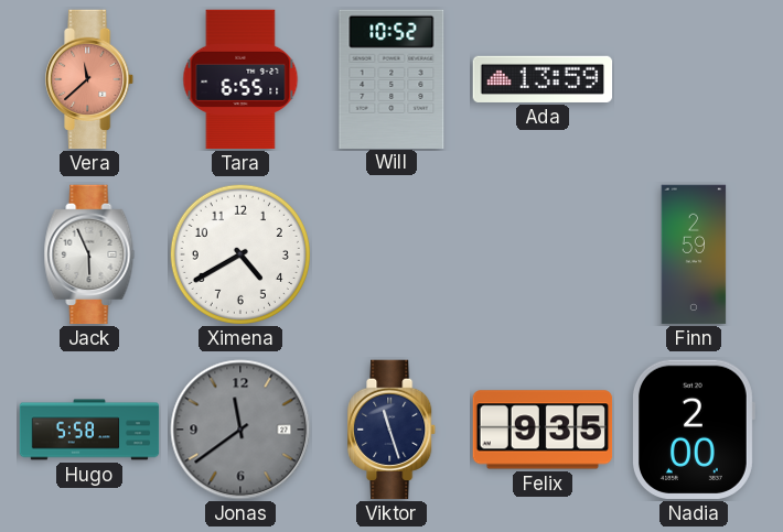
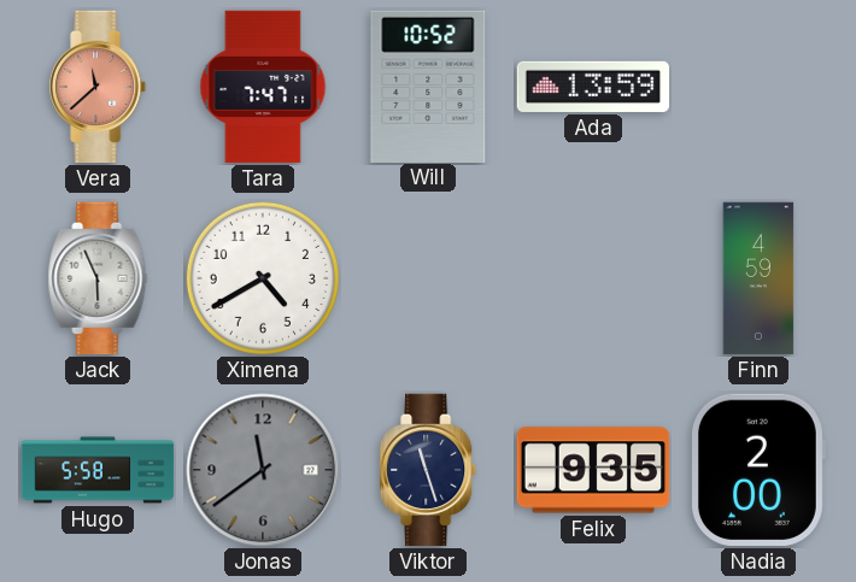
Tara: 6:55 -> 7:47 (263, 87)
Finn: 2:59 -> 4:59 (758, 278)
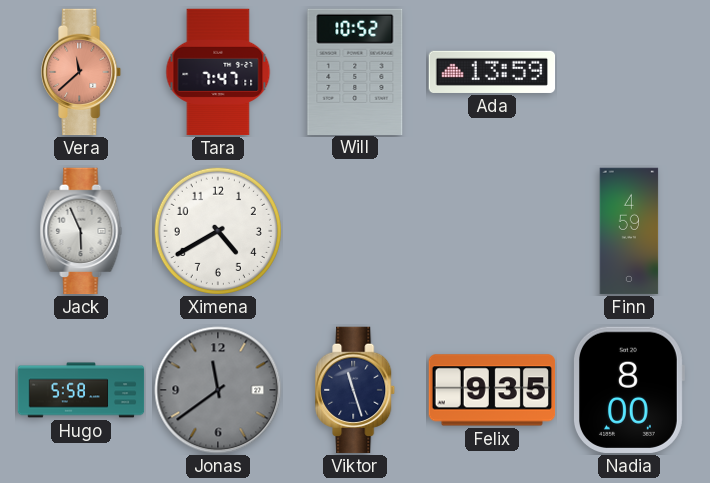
Nadia: 2:00 -> 8:00 (629, 390)
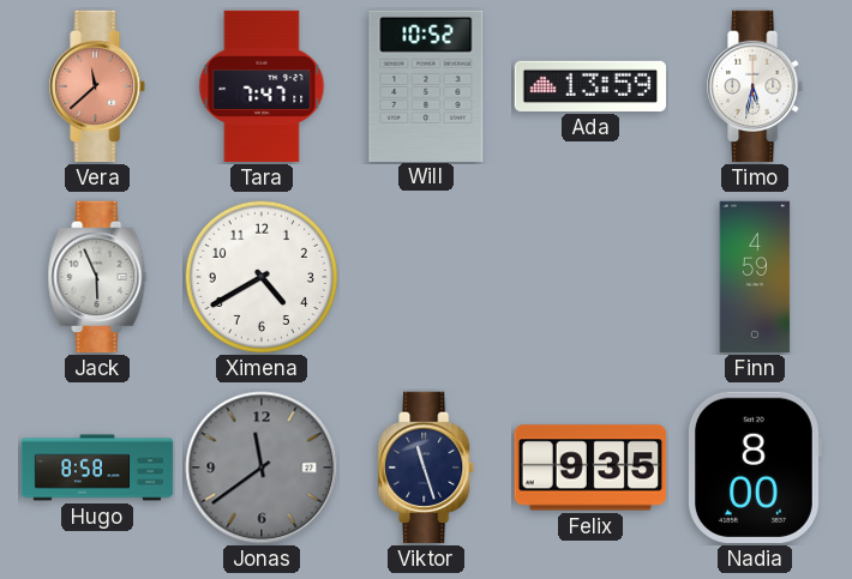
Timo: none -> 5:32 (756, 86)
Hugo: 5:58 -> 8:58 (97, 468)
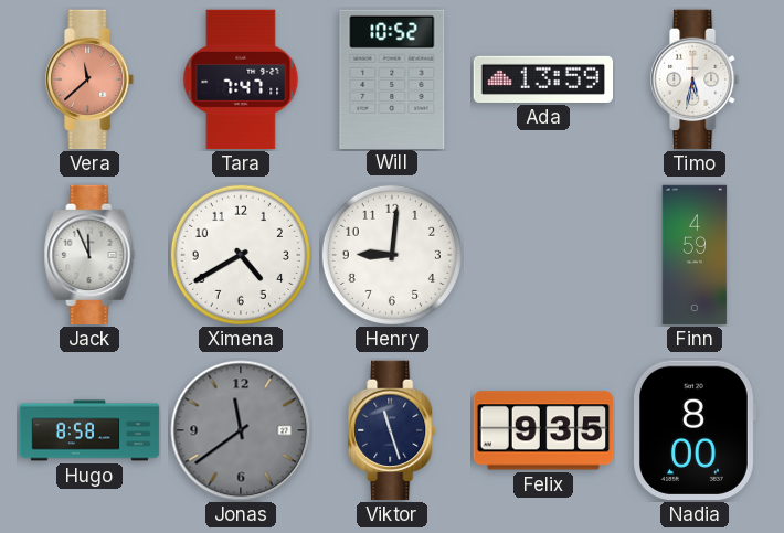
Jack: 5:56 -> 11:56 (89, 255)
Henry: none -> 9:01 (392, 255)
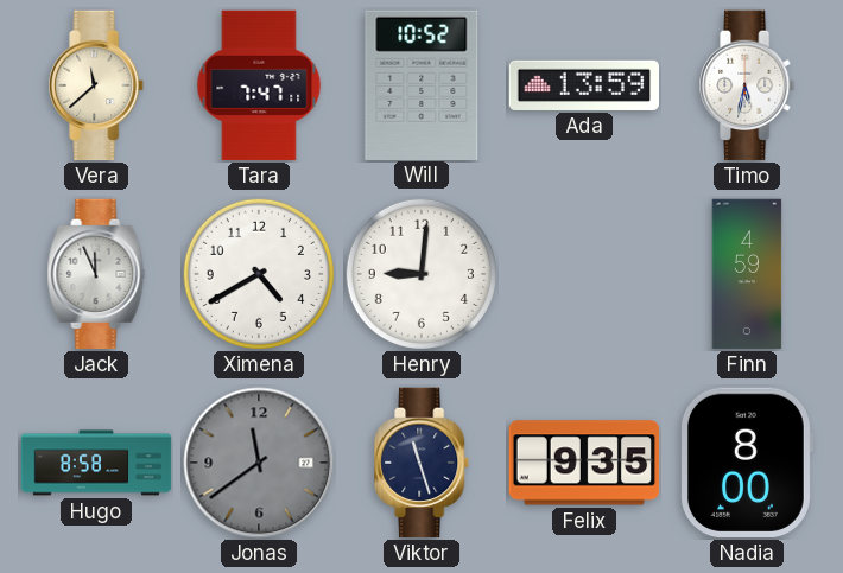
Vera dial: salmon -> cream (97, 85)
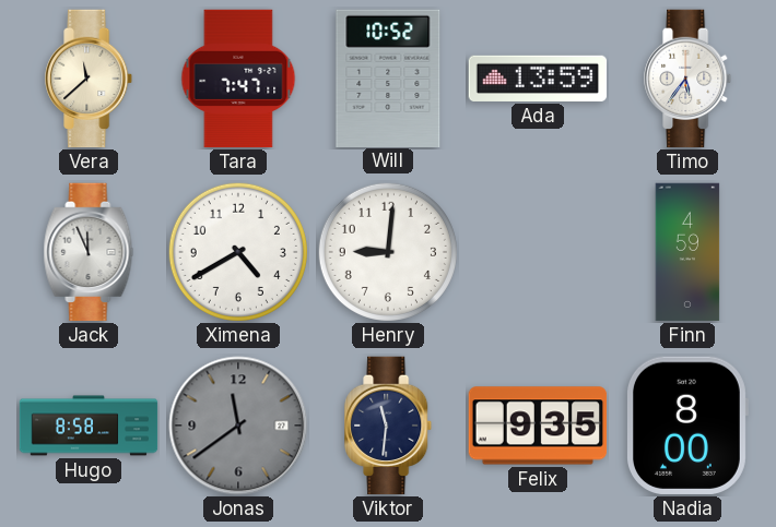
Timo: 5:32 -> 5:36 (689, 79)
Viktor: 11:27 -> 11:31 (389, 426)
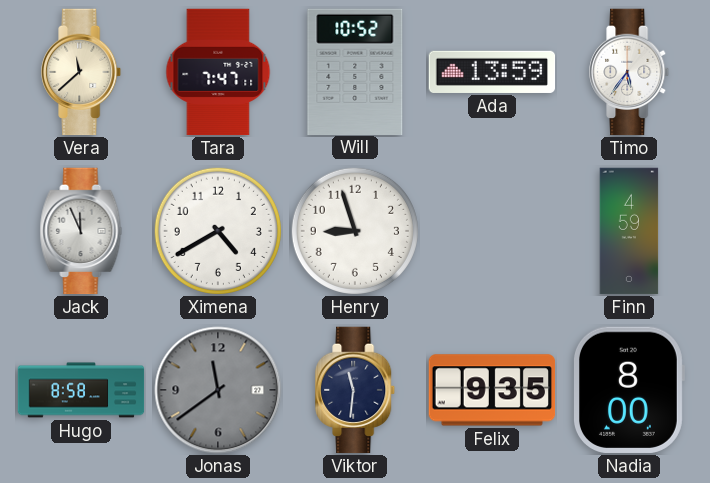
Henry: 9:01 -> 8:57 (355, 231)
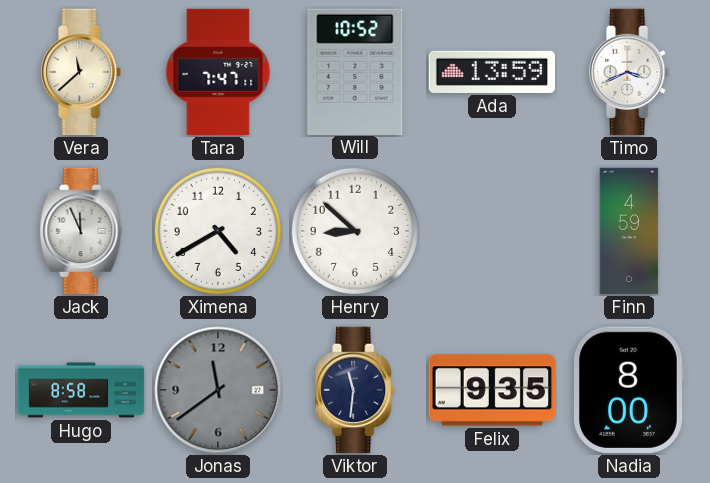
Timo: 5:36 -> 3:41 (630, 72)
Henry: 8:57 -> 8:52 (355, 231)
